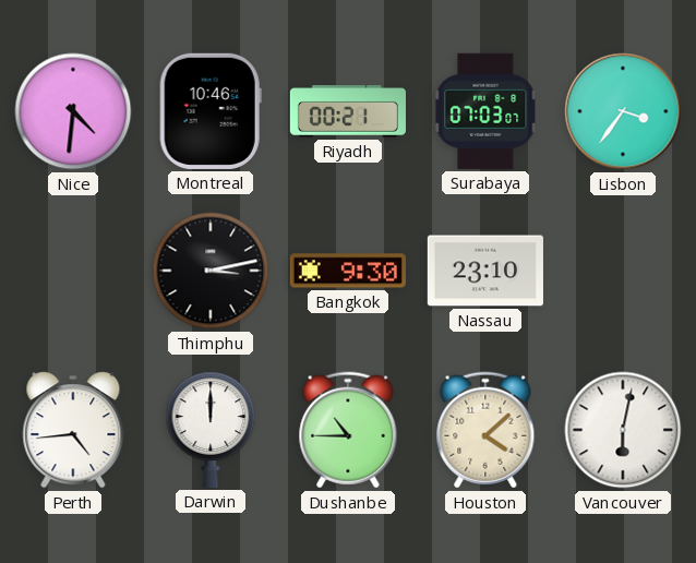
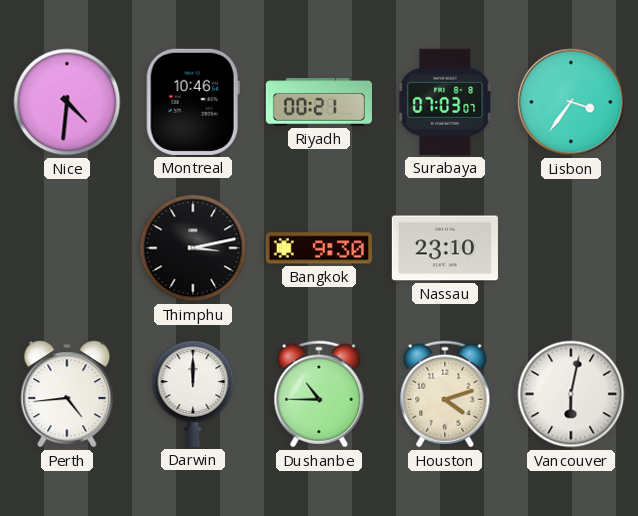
Houston: 4:08 -> 4:12 (445, 394)
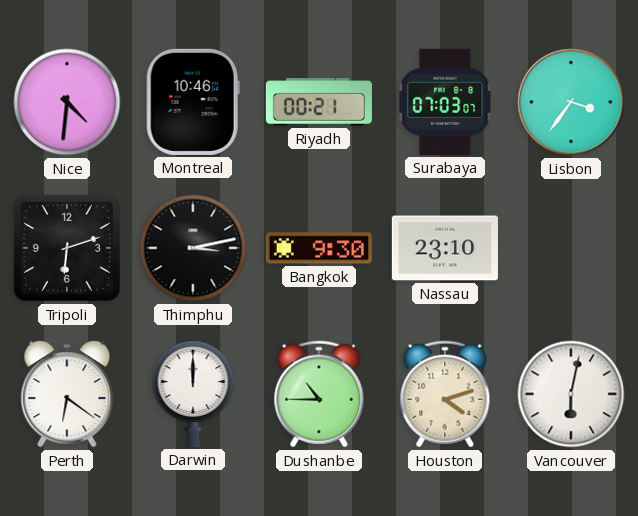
Tripoli: none -> 6:12 (67, 248)
Perth: 4:44 -> 6:21 (67, 394)
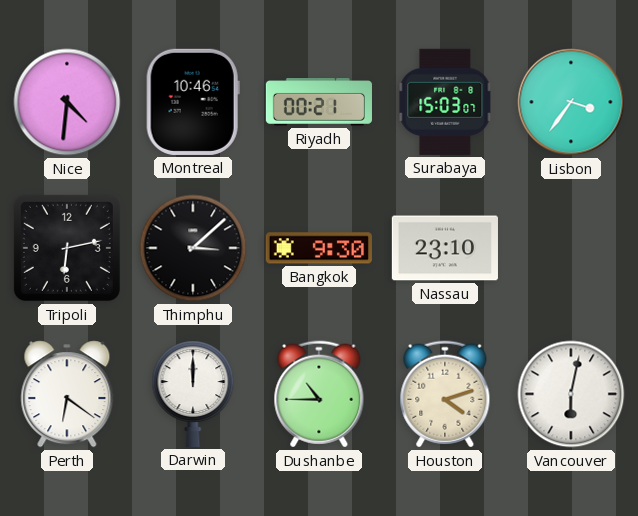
Surabaya: 07:03 -> 15:03 (445, 102)
Tripoli: 6:12 -> 6:13 (67, 248)
Thimphu: 3:13 -> 3:08 (193, 248)
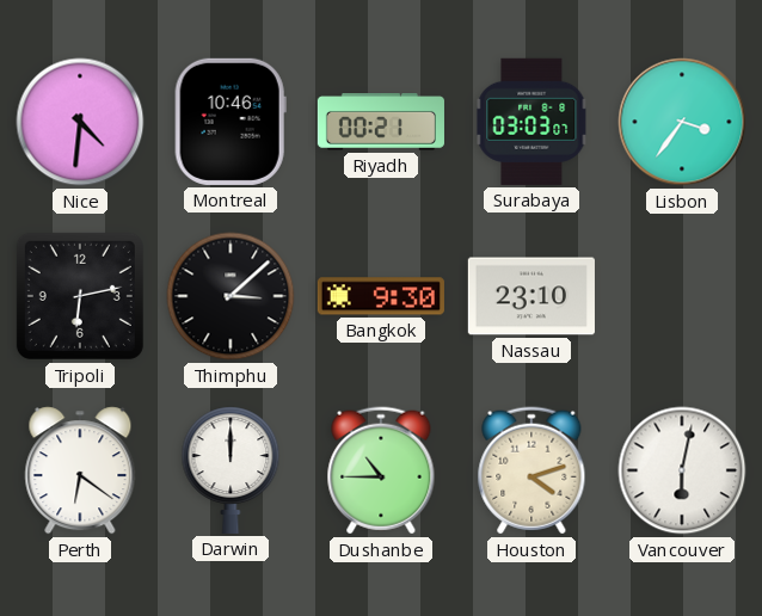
Surabaya: 15:03 -> 03:03 (531, 122)
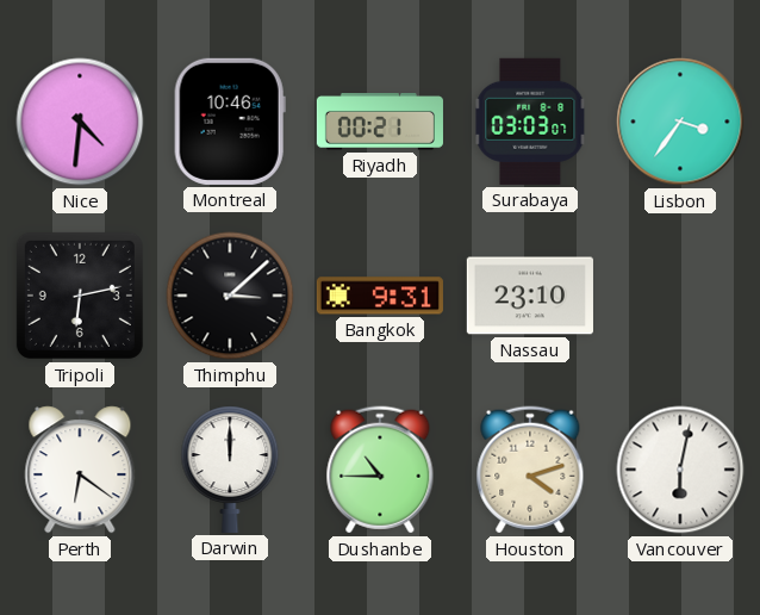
Bangkok: 9:30 -> 9:31 (380, 296)
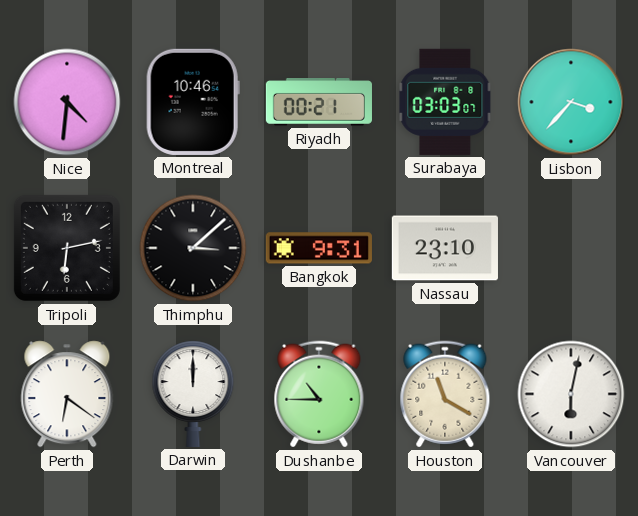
Lisbon: 3:36 -> 3:37 (571, 102)
Houston: 4:12 -> 11:20 (445, 394)
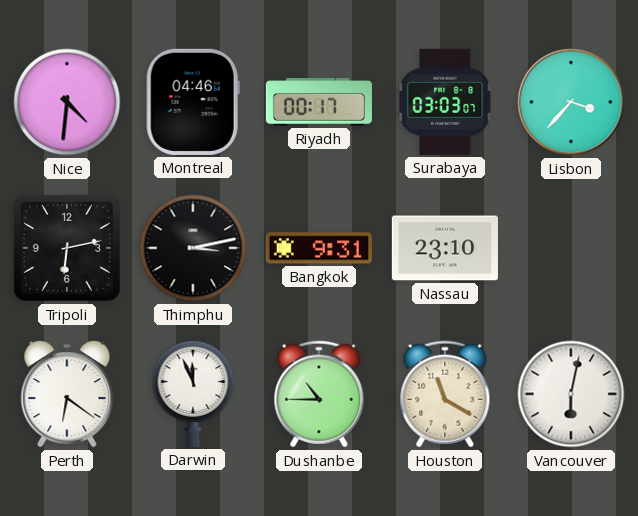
Montreal: 10:46 -> 04:46 (193, 102)
Riyadh: 00:21 -> 00:17 (319, 103)
Thimphu: 3:08 -> 3:13 (193, 248)
Darwin: 12:00 -> 11:56 (193, 394)
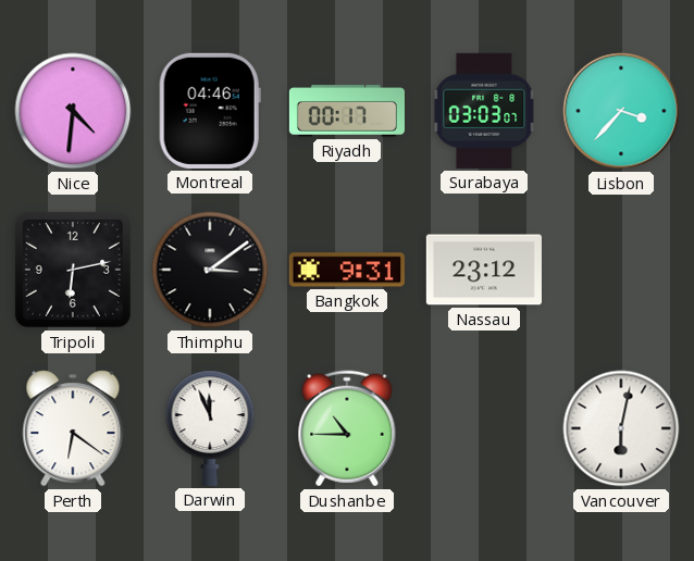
Thimphu: 3:13 -> 3:09 (210, 270)
Nassau: 23:10 -> 23:12 (484, 270)
Houston: 11:20 -> none (445, 394)
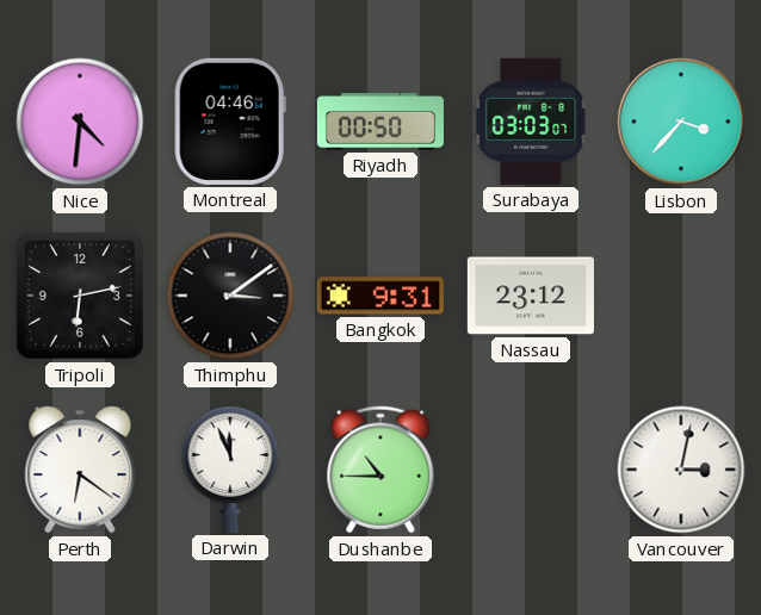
Riyadh: 00:17 -> 00:50 (380, 123)
Vancouver: 6:02 -> 3:02 (681, 470)
